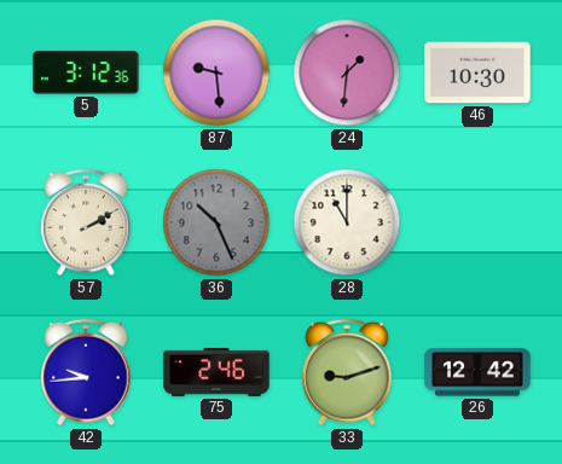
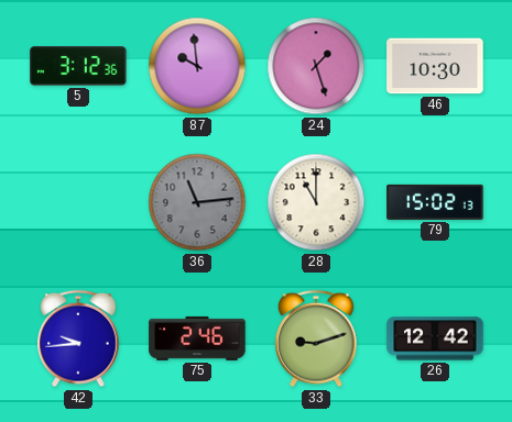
87: 9:29 -> 9:59 (197, 66)
24: 1:31 -> 1:27 (316, 66)
57: 2:10 -> none (86, 222)
36: 10:26 -> 11:14 (197, 202)
79: none -> 15:02 (435, 202)
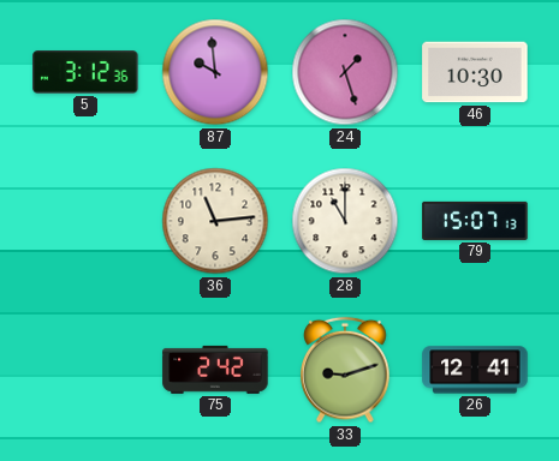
36 dial: grey -> cream (215, 221)
79: 15:02 -> 15:07 (475, 221)
42: 9:44 -> none (78, 338)
75: 2:46 -> 2:42 (215, 370)
26: 12:42 -> 12:41 (475, 370)
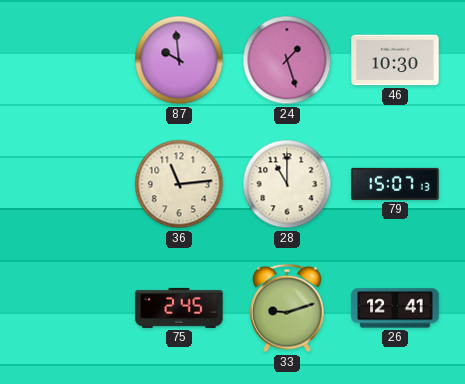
5: 3:12 -> none (85, 72)
75: 2:42 -> 2:45 (179, 308)
